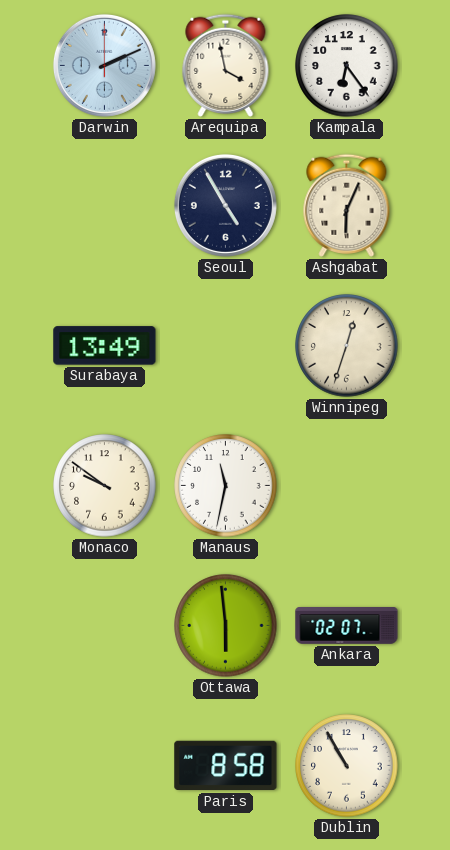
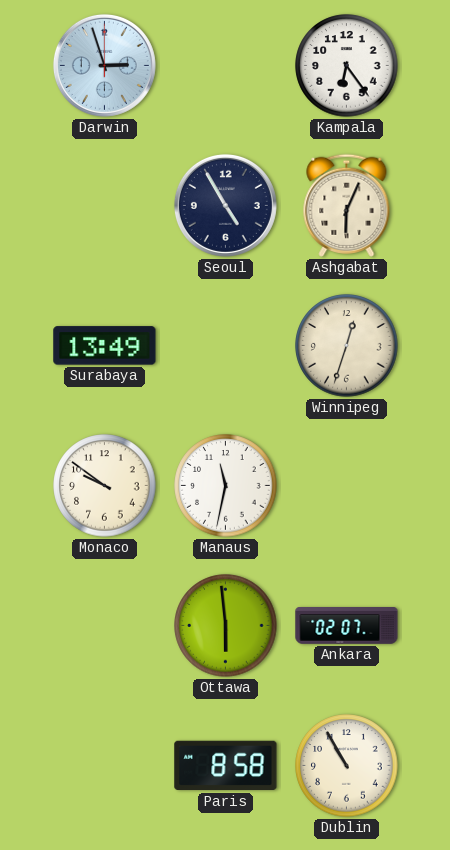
Darwin: 2:11 -> 2:57 (104, 65)
Arequipa: 3:58 -> none (226, 65)
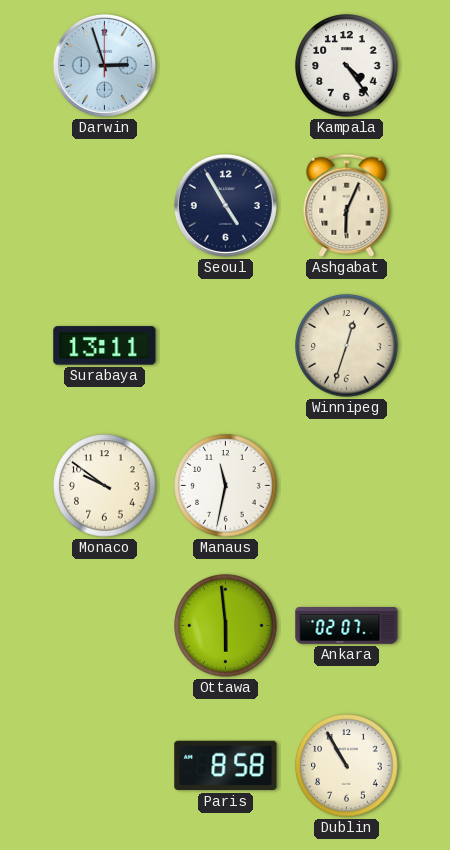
Kampala: 6:24 -> 4:24 (347, 66)
Surabaya: 13:49 -> 13:11 (105, 346)
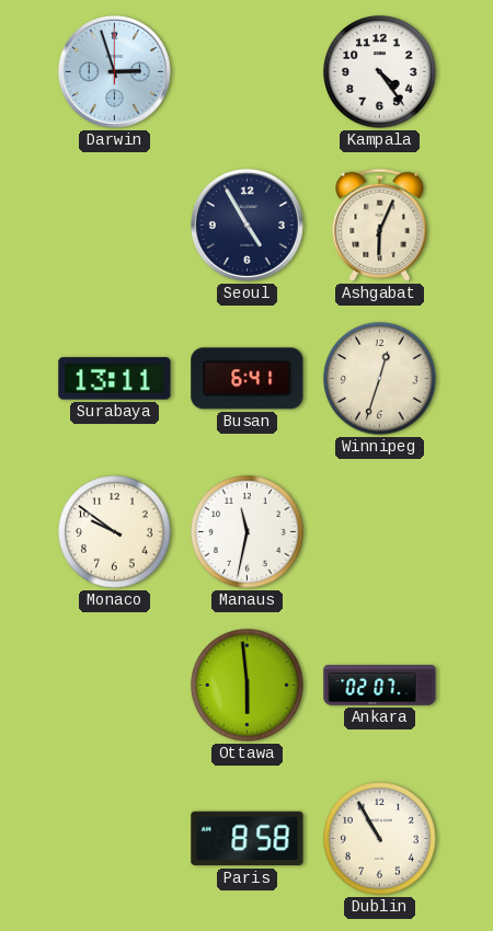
Busan: none -> 6:41 (248, 379)
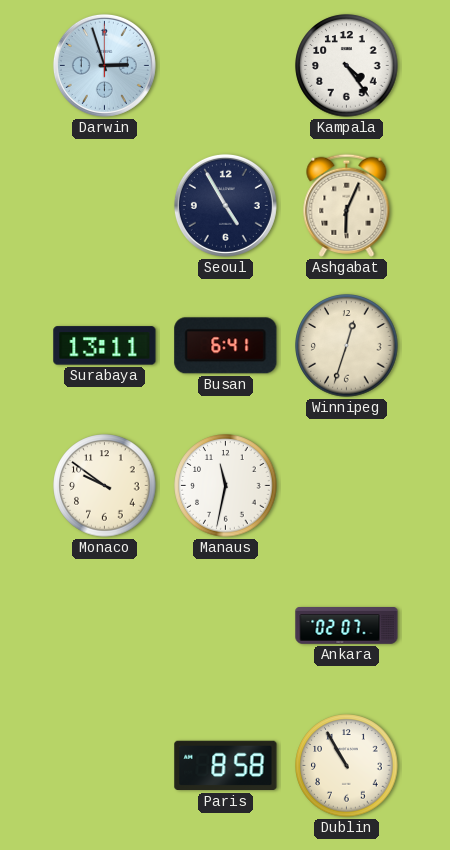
Ottawa: 5:59 -> none (248, 686)
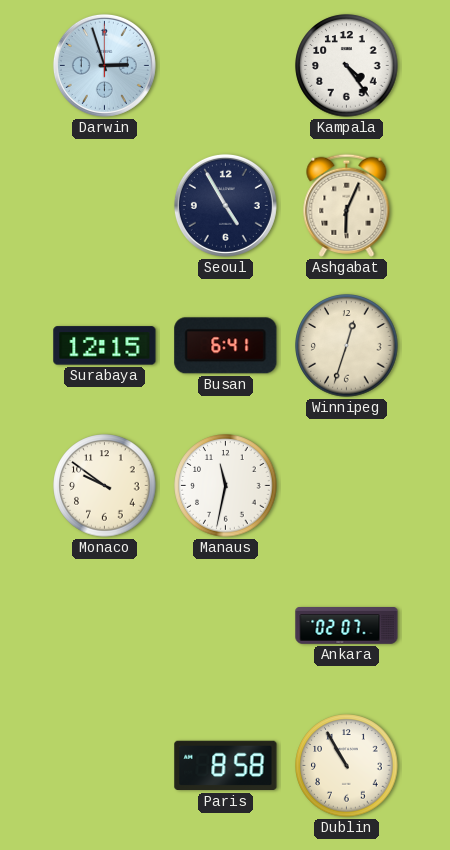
Surabaya: 13:11 -> 12:15 (105, 346)
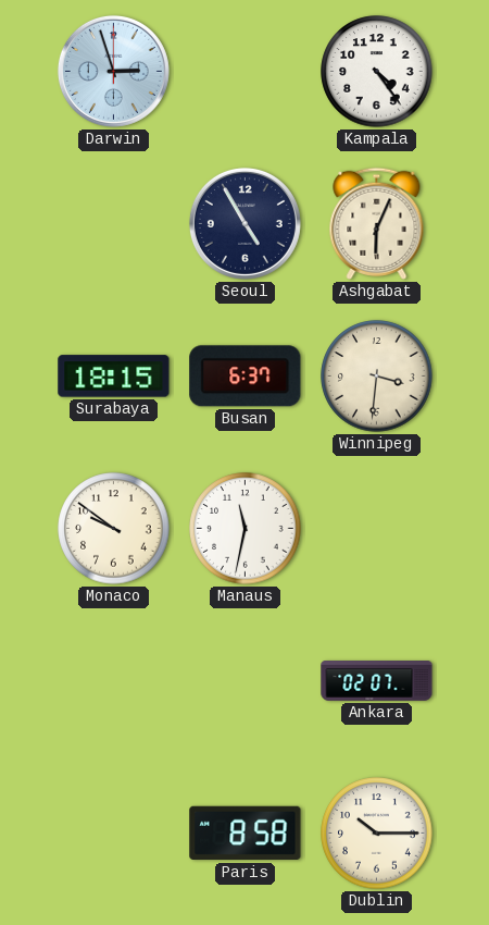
Surabaya: 12:15 -> 18:15 (114, 377)
Busan: 6:41 -> 6:37 (246, 377)
Winnipeg: 12:33 -> 3:31 (377, 377)
Dublin: 10:55 -> 10:15 (377, 834)
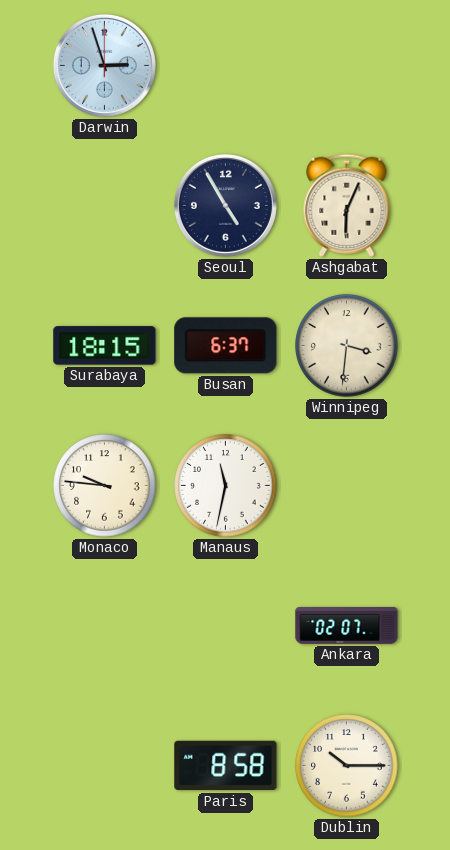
Kampala: 4:24 -> none (377, 72)
Monaco: 9:51 -> 9:46 (105, 486)
